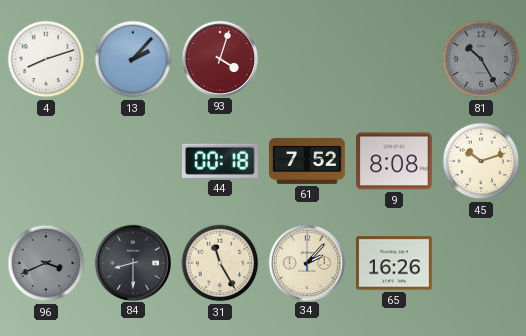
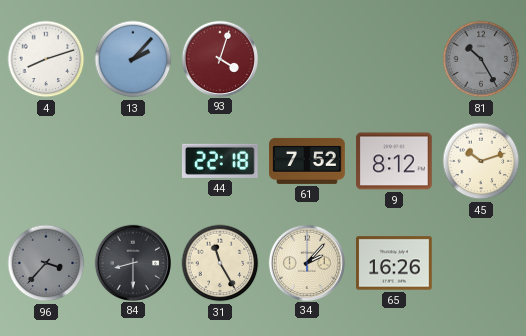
44: 00:18 -> 22:18 (220, 161)
9: 8:08 -> 8:12 (394, 161)
96: 3:41 -> 3:37 (46, 263)
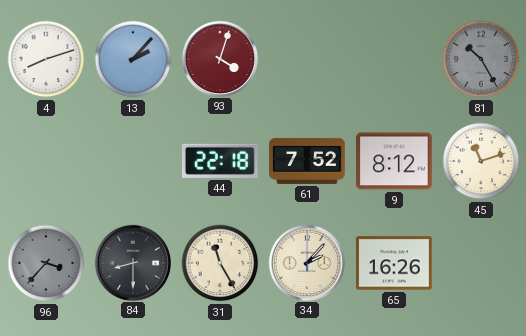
45: 10:12 -> 11:12 (481, 161)
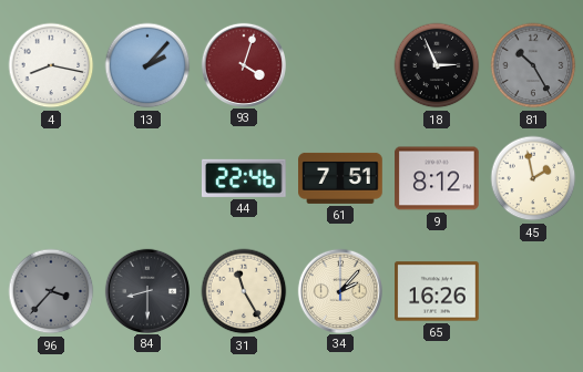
4: 8:12 -> 8:17 (51, 65)
18: none -> 2:56 (437, 65)
44: 22:18 -> 22:46 (244, 178)
61: 7:52 -> 7:51 (340, 178)
45: 11:12 -> 1:58 (533, 178)
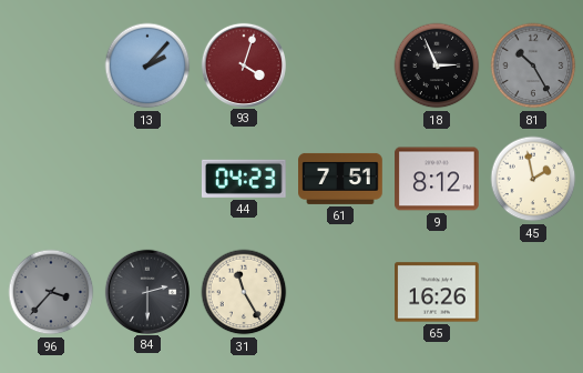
4: 8:17 -> none (51, 65)
44: 22:46 -> 04:23 (244, 179)
84: 8:30 -> 2:30 (146, 291)
34: 2:07 -> none (339, 290)
